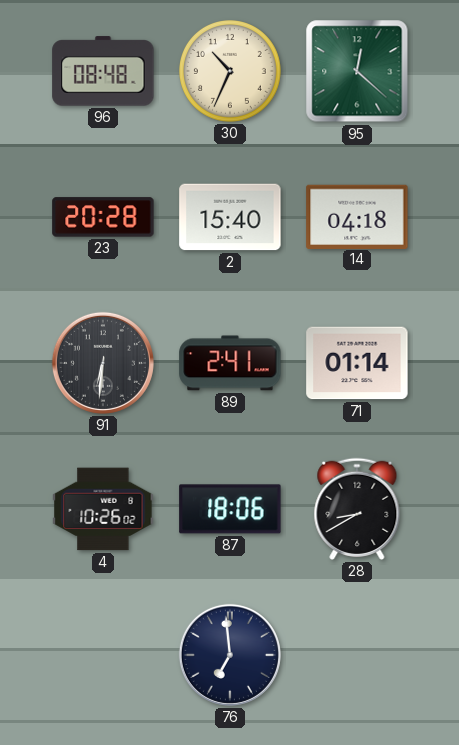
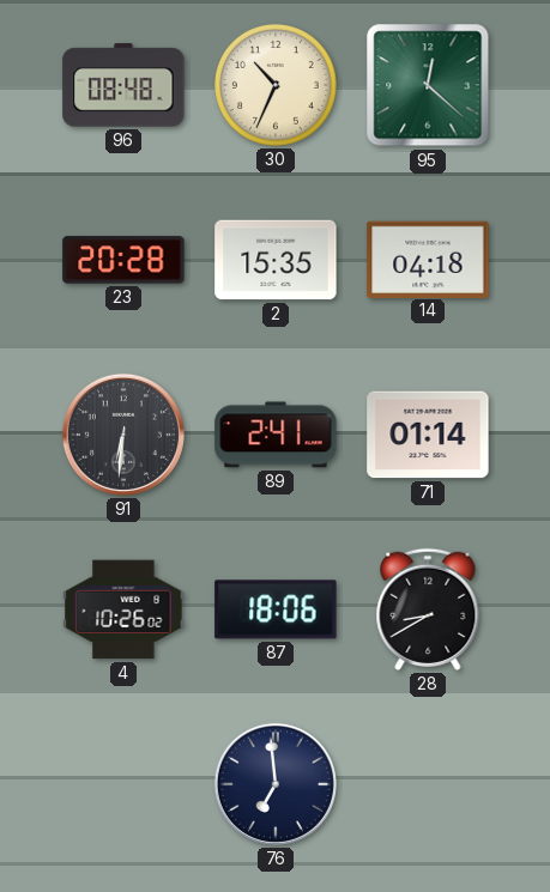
2: 15:40 -> 15:35 (276, 260)
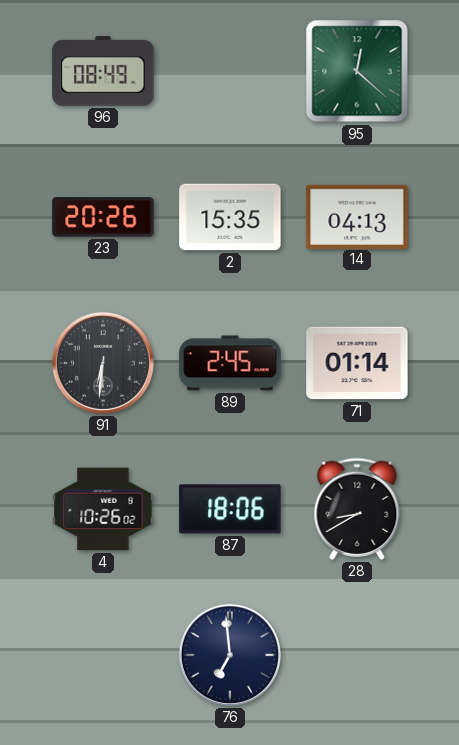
96: 08:48 -> 08:49 (103, 71)
30: 10:34 -> none (277, 86)
23: 20:28 -> 20:26 (103, 217)
14: 04:18 -> 04:13 (357, 216)
89: 2:41 -> 2:45 (230, 363)
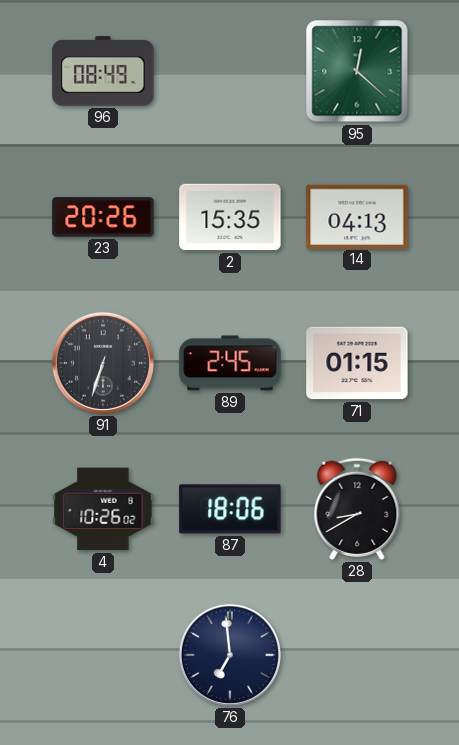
91: 6:31 -> 6:33 (103, 363)
71: 01:14 -> 01:15 (357, 363)
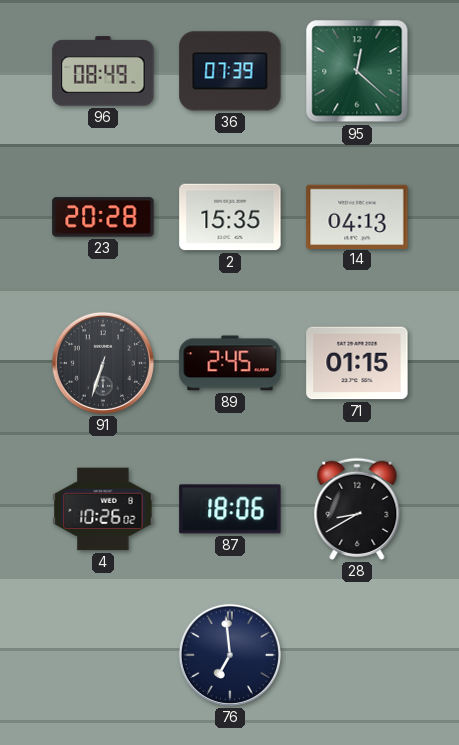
36: none -> 07:39 (230, 71)
23: 20:26 -> 20:28 (103, 217)
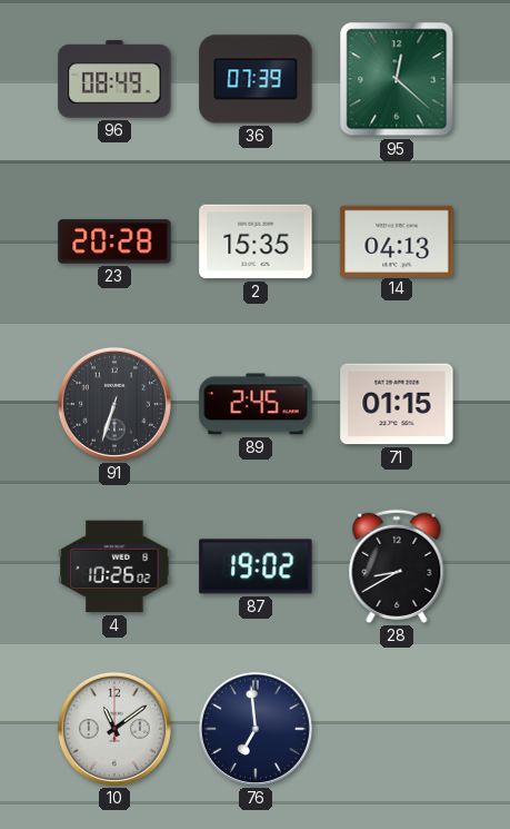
87: 18:06 -> 19:02 (256, 566)
10: none -> 11:09 (114, 729)
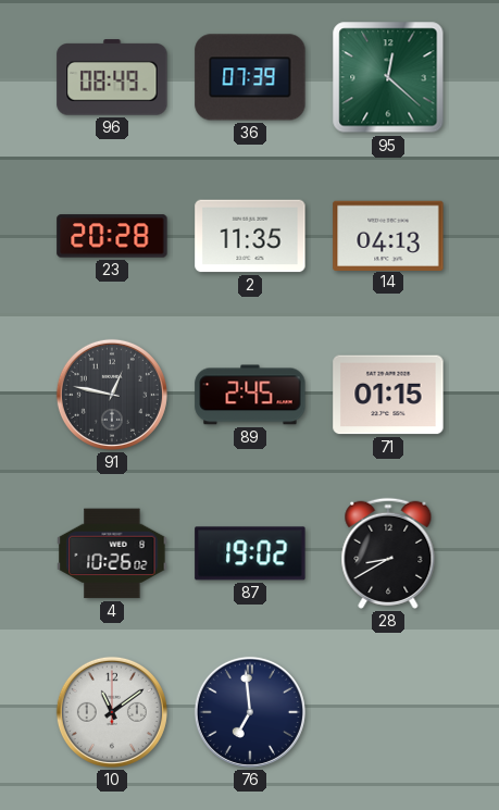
2: 15:35 -> 11:35 (250, 236)
91: 6:33 -> 12:47 (112, 395)
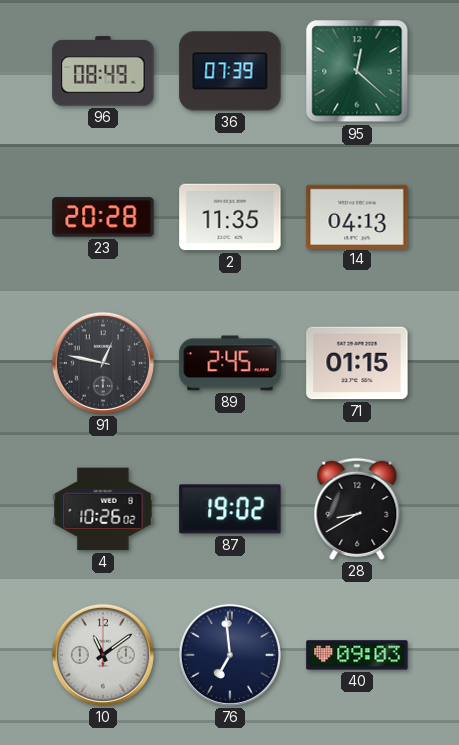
40: none -> 09:03 (357, 655)
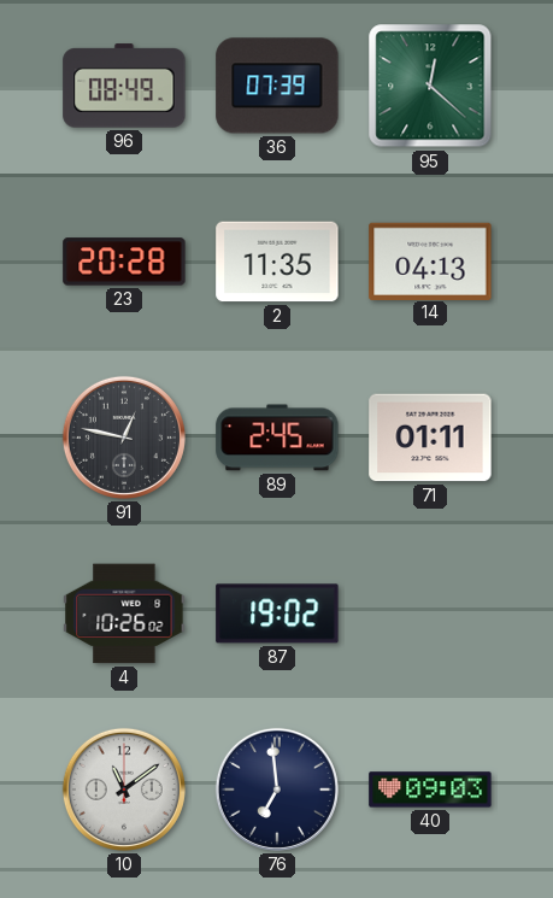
71: 01:15 -> 01:11 (430, 438)
28: 8:40 -> none (357, 509)
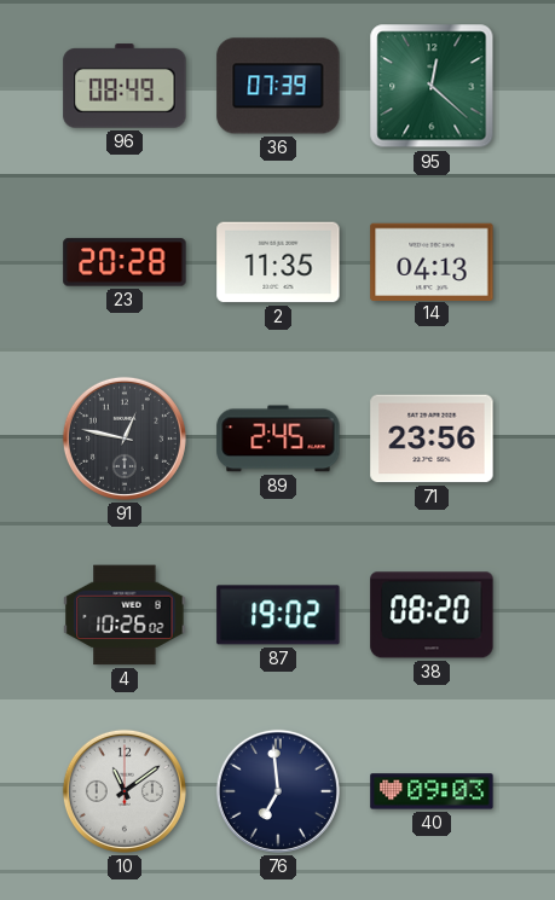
71: 01:11 -> 23:56 (432, 439)
38: none -> 08:20 (432, 615)
